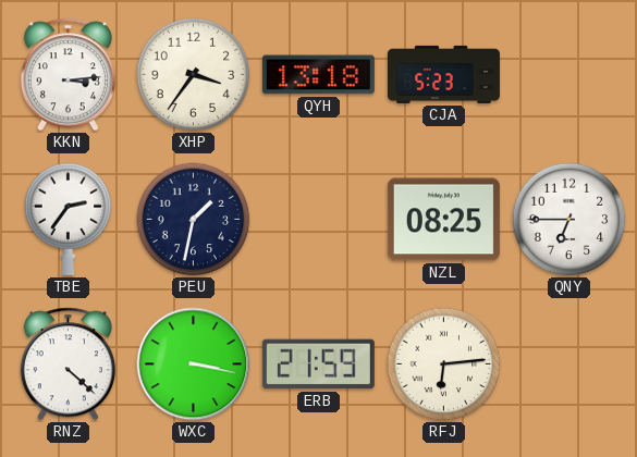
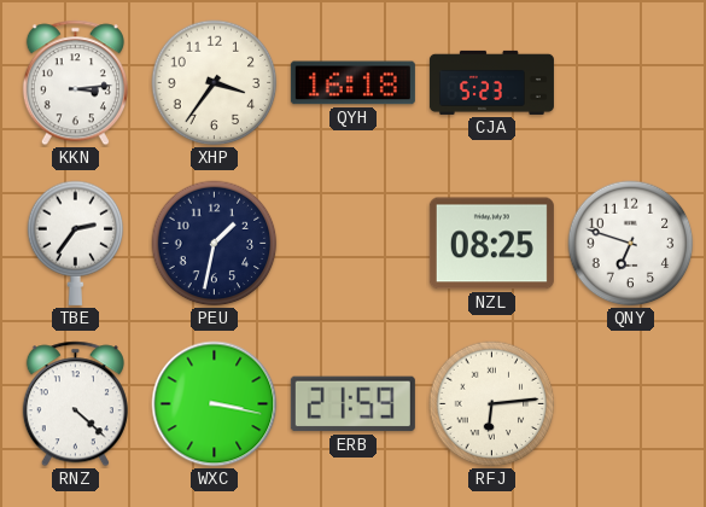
QYH: 13:18 -> 16:18 (352, 83)
QNY: 6:45 -> 6:48 (631, 244)
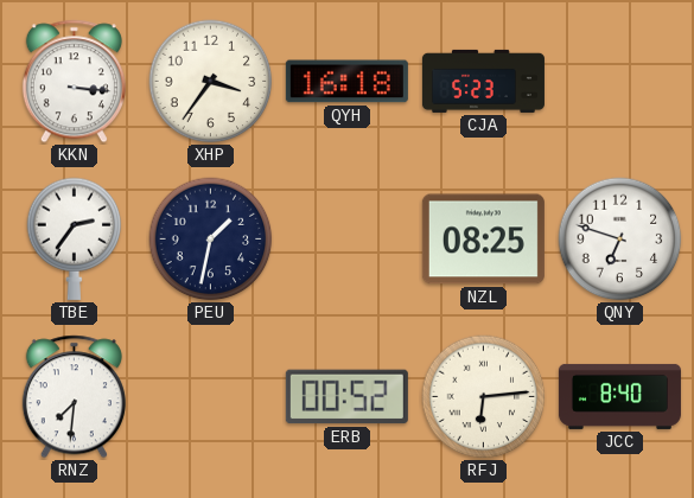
KKN: 3:14 -> 3:16 (74, 82)
RNZ: 4:22 -> 7:31 (74, 397)
WXC: 3:17 -> none (215, 404)
ERB: 21:59 -> 00:52 (346, 397)
JCC: none -> 8:40 (619, 396)
